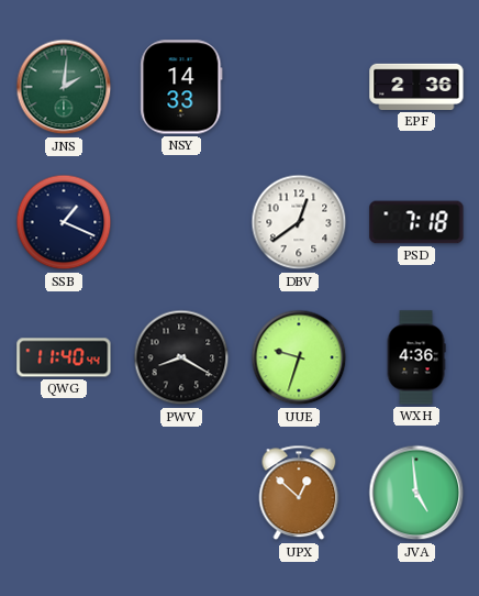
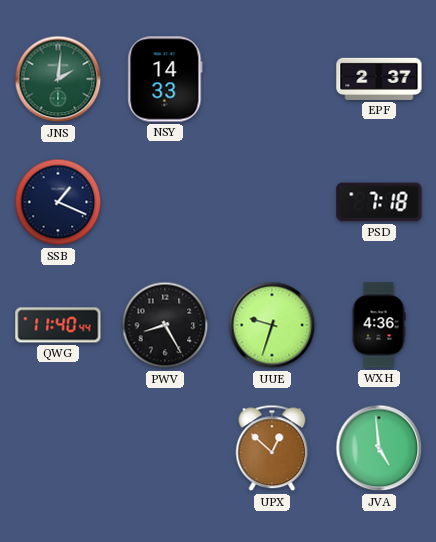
EPF: 2:36 -> 2:37 (379, 79)
DBV: 12:39 -> none (299, 222)
PWV: 8:20 -> 8:25 (165, 325)
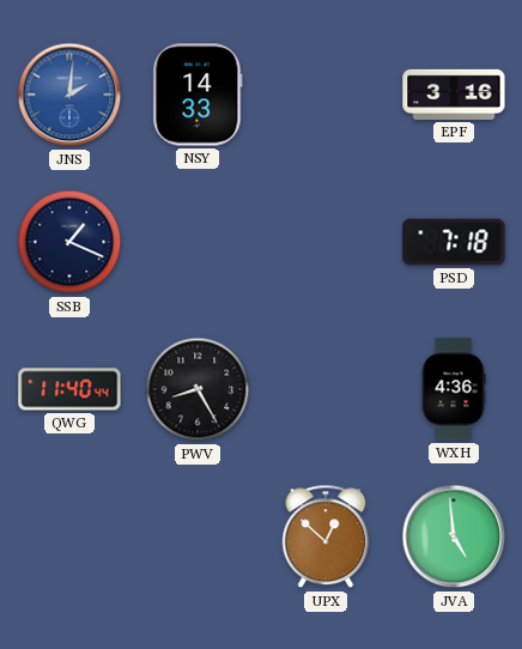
JNS dial: green -> blue (69, 95)
EPF: 2:37 -> 3:16 (454, 95)
UUE: 9:33 -> none (272, 325)
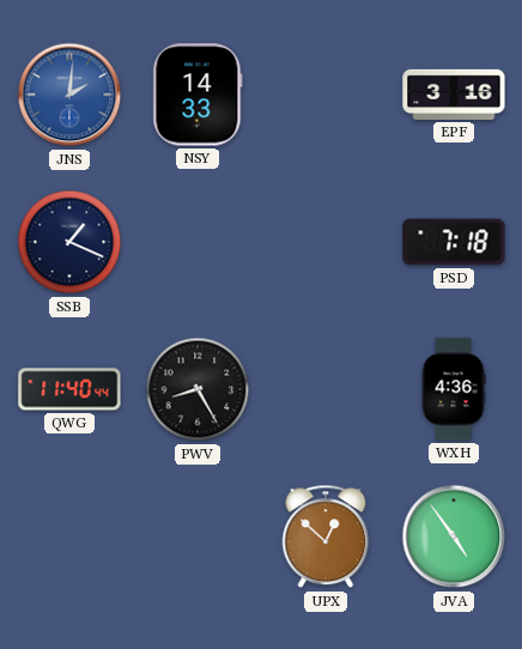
JVA: 4:59 -> 4:54 (454, 536)
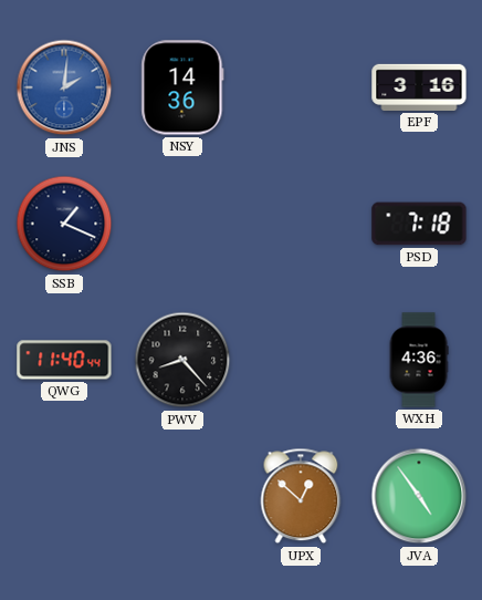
NSY: 14:33 -> 14:36 (182, 87)
PWV: 8:25 -> 8:23 (182, 360)
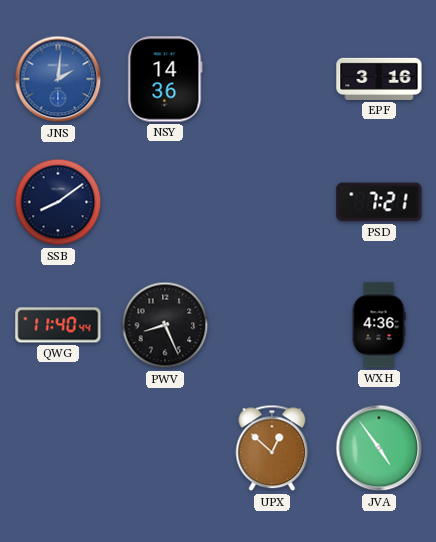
SSB: 1:19 -> 8:09 (58, 202)
PSD: 7:18 -> 7:21 (379, 202)
PWV: 8:23 -> 8:26 (165, 325)
